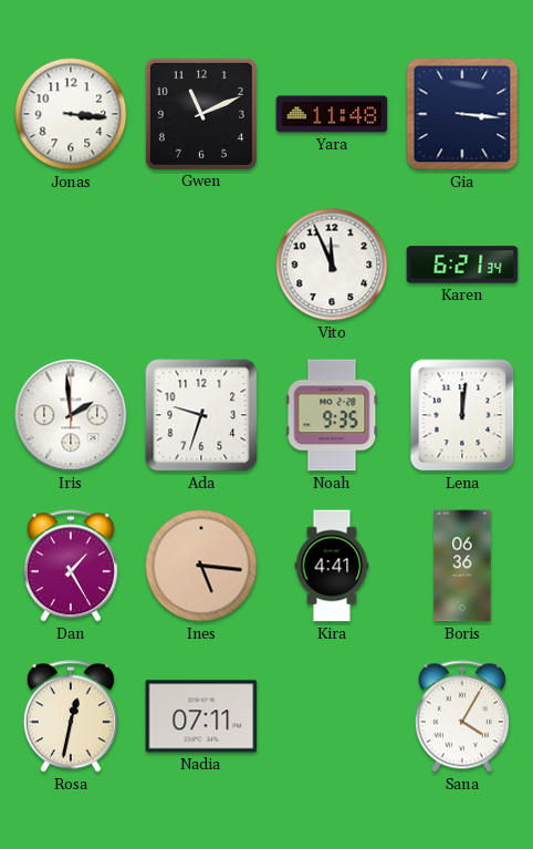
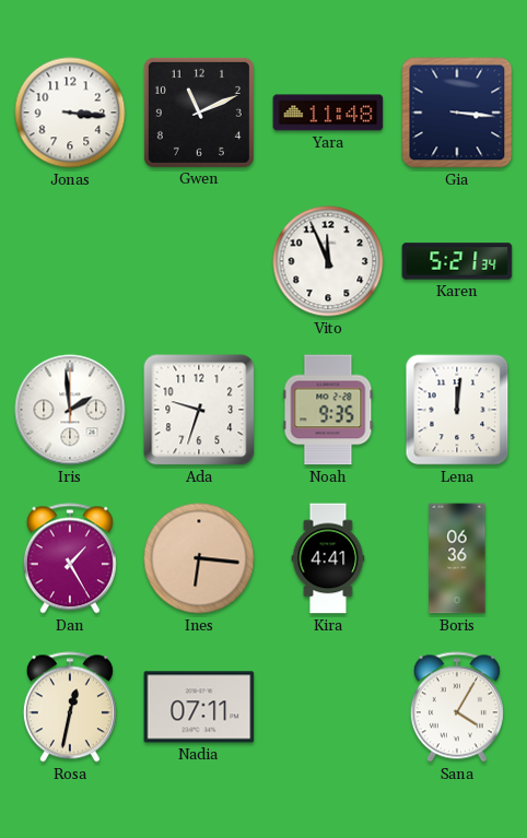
Karen: 6:21 -> 5:21 (457, 261)
Ines: 5:16 -> 6:16 (199, 558)
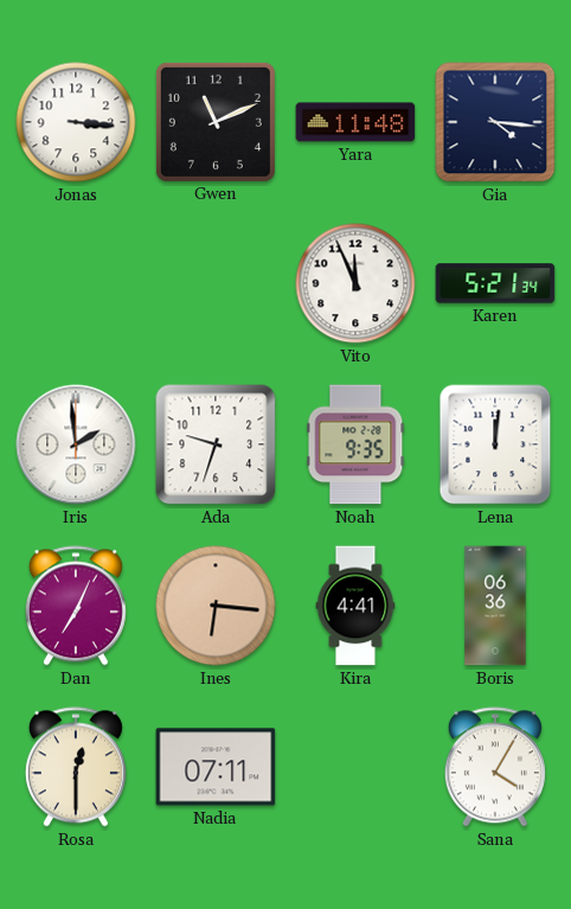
Gia: 3:16 -> 4:16 (495, 122)
Dan: 1:25 -> 7:04 (76, 606)
Rosa: 12:32 -> 12:30 (76, 767)
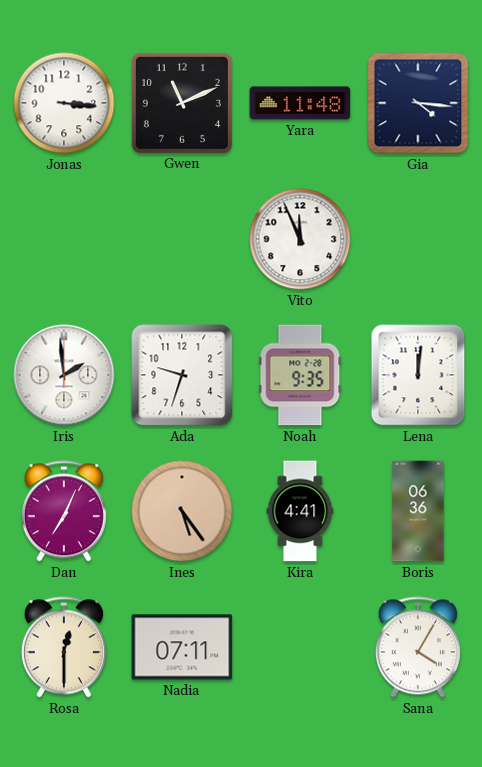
Karen: 5:21 -> none (495, 283)
Ines: 6:16 -> 5:24 (182, 511)
